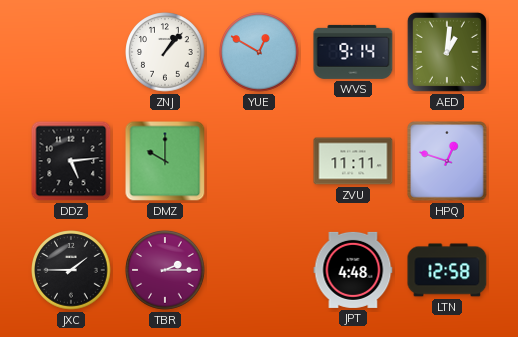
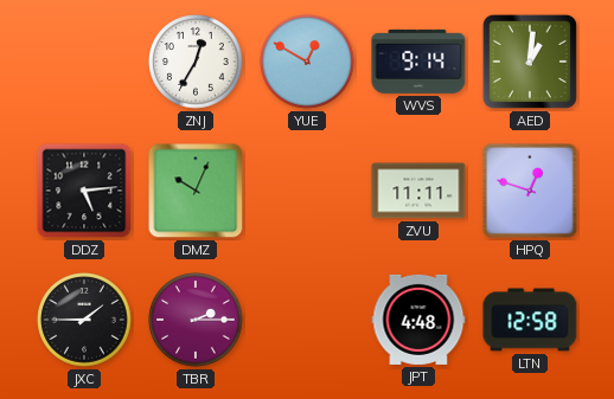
ZNJ: 1:07 -> 12:35 (196, 62)
DMZ: 10:00 -> 10:04 (196, 191)
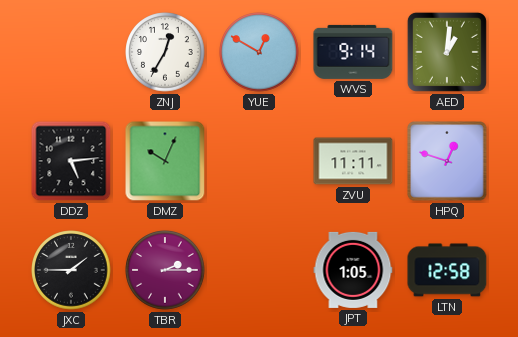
JPT: 4:48 -> 1:05 (353, 270)
